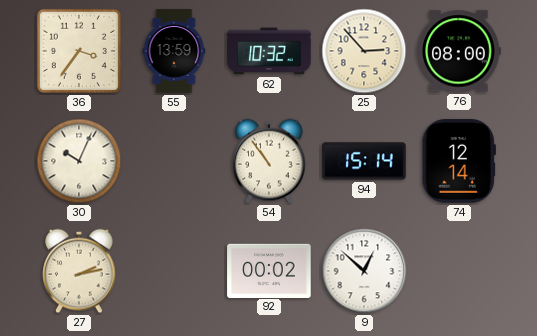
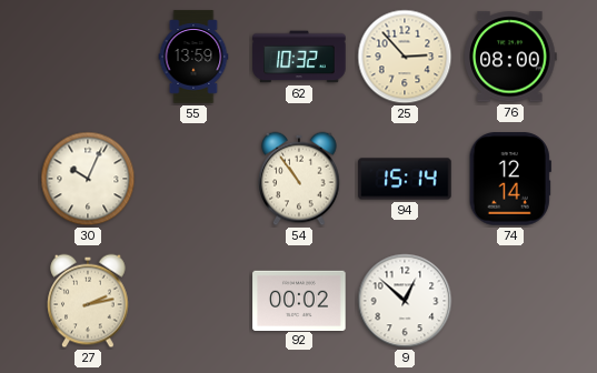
36: 3:36 -> none (79, 51)
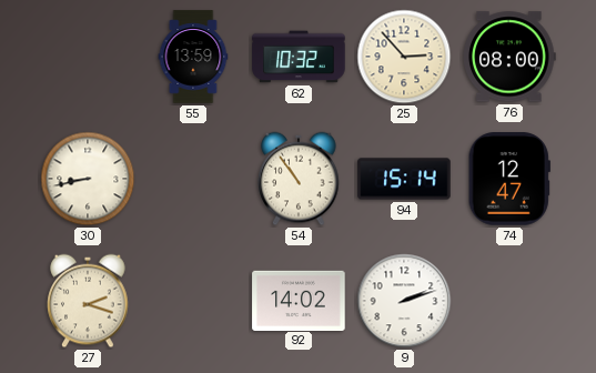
30: 10:04 -> 8:43 (88, 179)
74: 12:14 -> 12:47 (509, 179)
27: 2:13 -> 2:18 (88, 301)
92: 00:02 -> 14:02 (299, 300)
9: 12:52 -> 2:12 (404, 301)
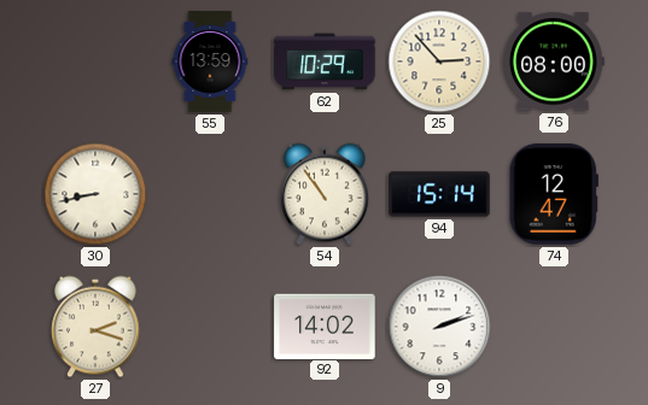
62: 10:32 -> 10:29 (325, 61)
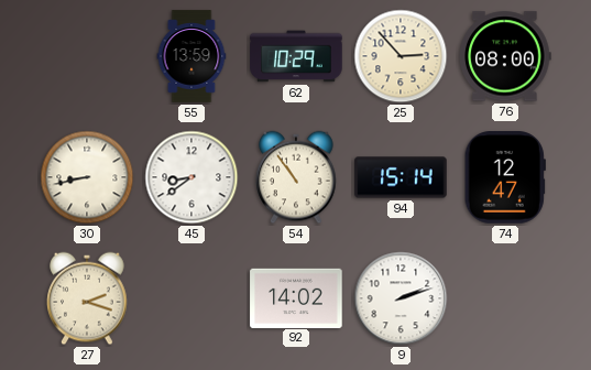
45: none -> 8:39 (191, 177)
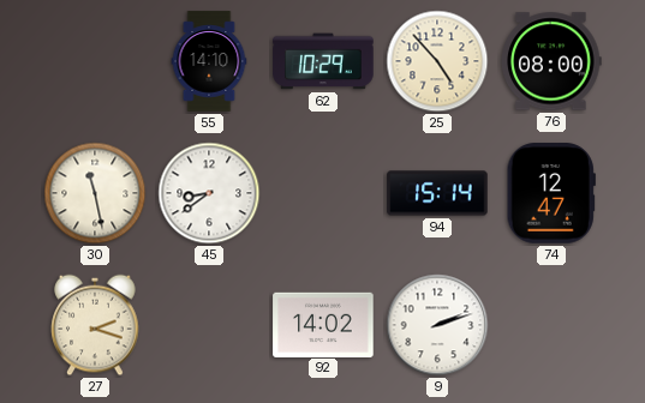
55: 13:59 -> 14:10 (209, 61)
25: 2:53 -> 4:53 (437, 61)
30: 8:43 -> 11:28 (95, 193)
54: 10:54 -> none (296, 177)
